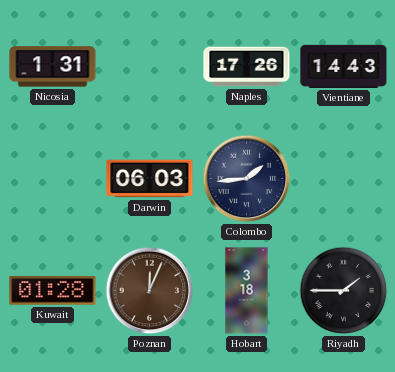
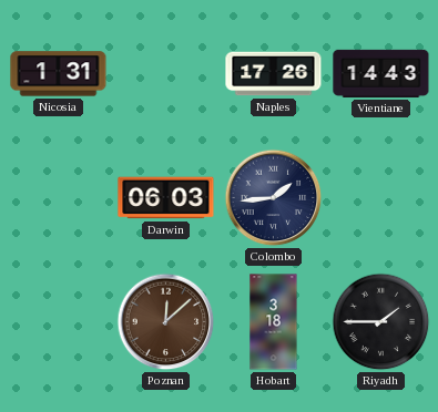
Kuwait: 01:28 -> none (53, 291)
Poznan: 12:04 -> 12:08 (166, 322)
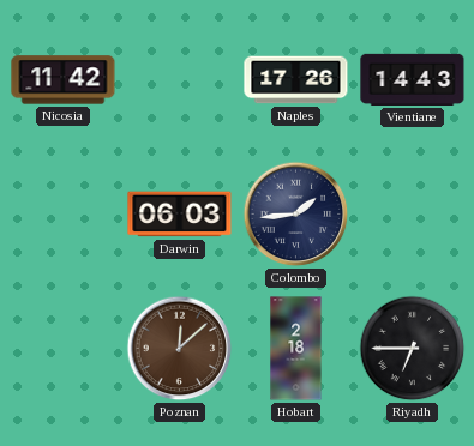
Nicosia: 1:31 -> 11:42 (64, 80)
Hobart: 3:18 -> 2:18 (296, 349)
Riyadh: 1:45 -> 6:45 (413, 349)
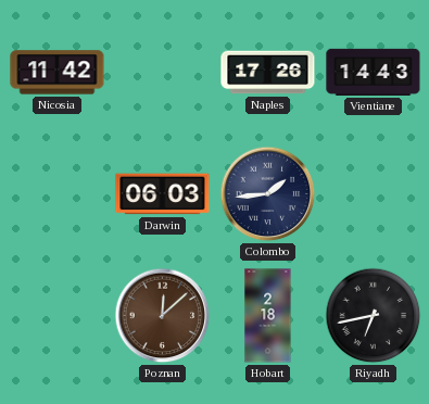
Riyadh: 6:45 -> 6:43 (374, 316)
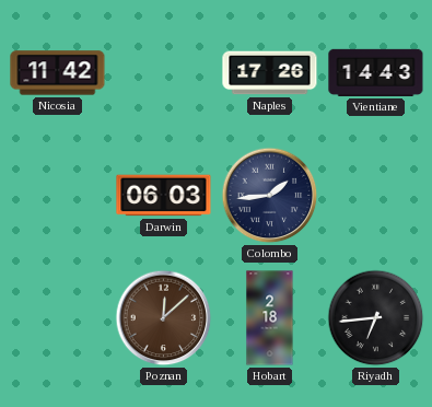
Riyadh: 6:43 -> 6:44 (376, 318)
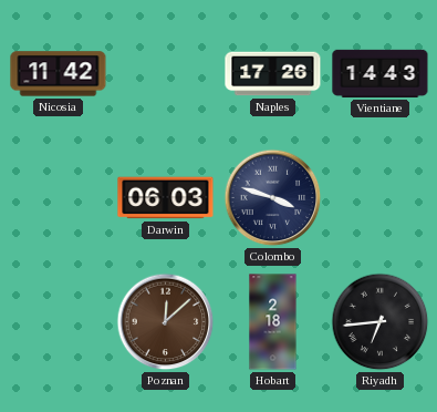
Colombo: 1:44 -> 3:48 (273, 198)
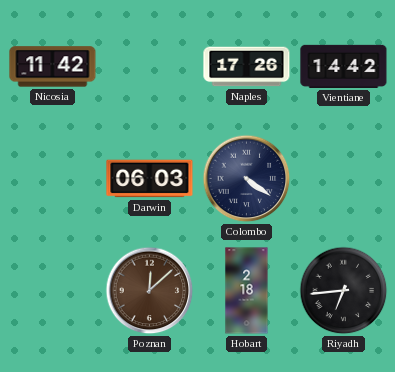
Vientiane: 14:43 -> 14:42 (344, 66)
Colombo: 3:48 -> 4:21 (247, 179)
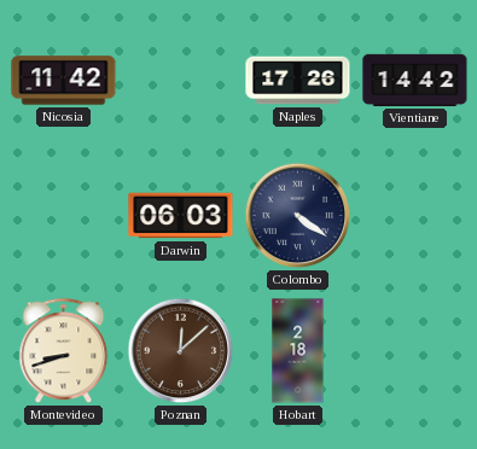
Montevideo: none -> 8:42 (64, 351)
Riyadh: 6:44 -> none (344, 291)
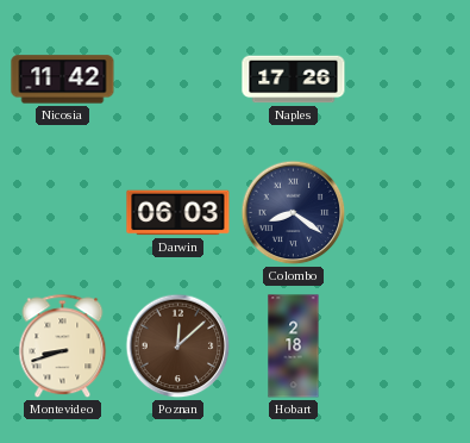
Vientiane: 14:42 -> none (415, 80)
Colombo: 4:21 -> 8:21 (294, 213)
